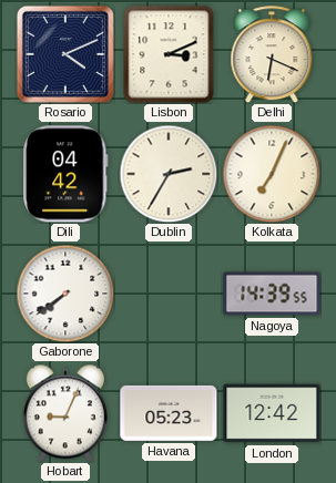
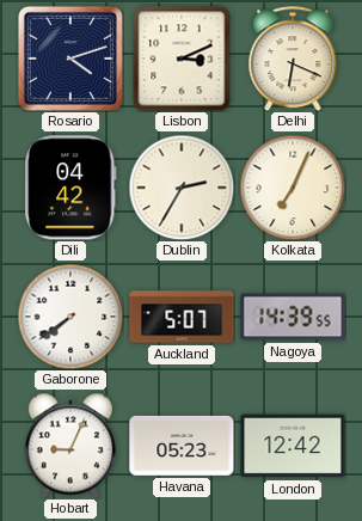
Rosario: 4:11 -> 4:12 (70, 59)
Auckland: none -> 5:07 (182, 317)
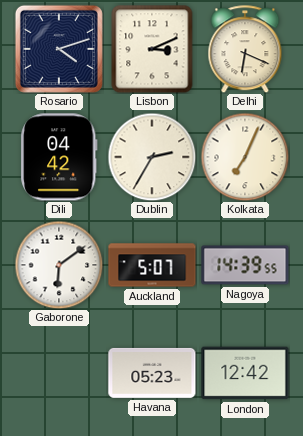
Gaborone: 7:39 -> 6:09 (59, 265)
Hobart: 9:04 -> none (70, 446)
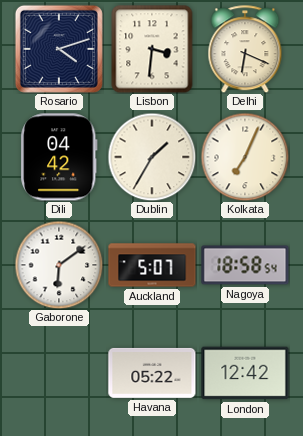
Lisbon: 3:11 -> 3:31 (152, 49)
Dublin: 2:35 -> 1:35 (152, 157)
Nagoya: 14:39 -> 18:58 (245, 265)
Havana: 05:23 -> 05:22 (152, 373)
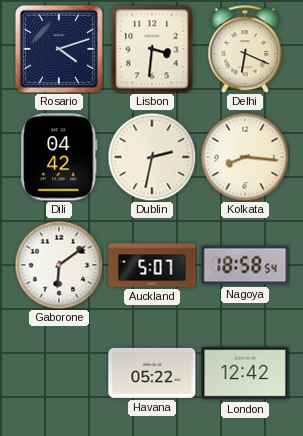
Dublin: 1:35 -> 2:32 (152, 157)
Kolkata: 7:04 -> 8:16 (245, 157)
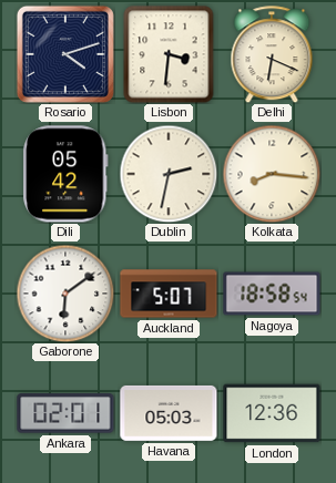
Dili: 04:42 -> 05:42 (65, 174)
Ankara: none -> 02:01 (65, 413)
Havana: 05:22 -> 05:03 (169, 413)
London: 12:42 -> 12:36 (272, 413)
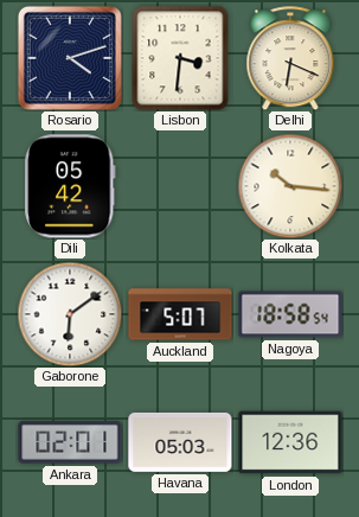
Dublin: 2:32 -> none (169, 174)
Kolkata: 8:16 -> 10:16 (290, 186)
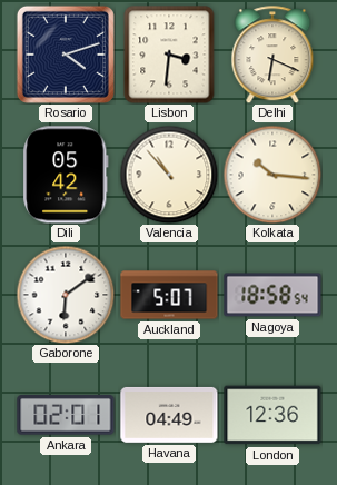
Valencia: none -> 10:53 (169, 175)
Havana: 05:03 -> 04:49 (169, 415)
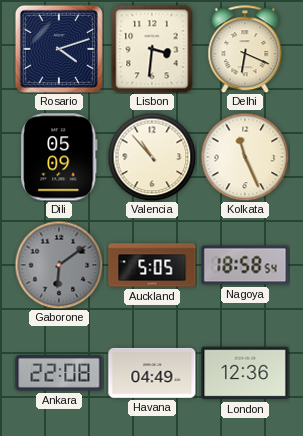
Dili: 05:42 -> 05:09 (59, 157)
Kolkata: 10:16 -> 11:26 (245, 157)
Gaborone dial: white -> grey (59, 265)
Auckland: 5:07 -> 5:05 (152, 265)
Ankara: 02:01 -> 22:08 (59, 373)
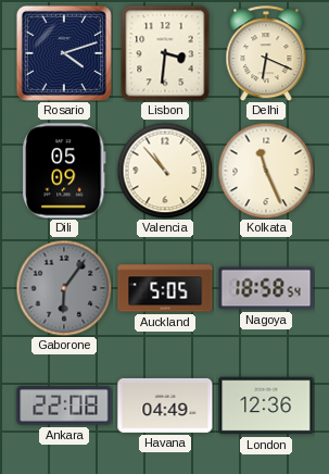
Gaborone: 6:09 -> 6:06 (64, 288)
